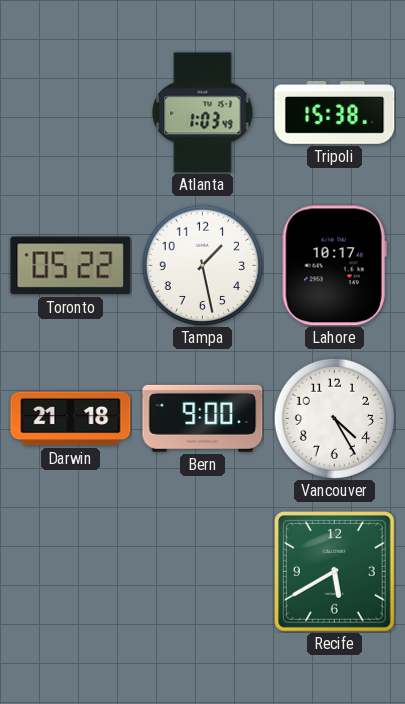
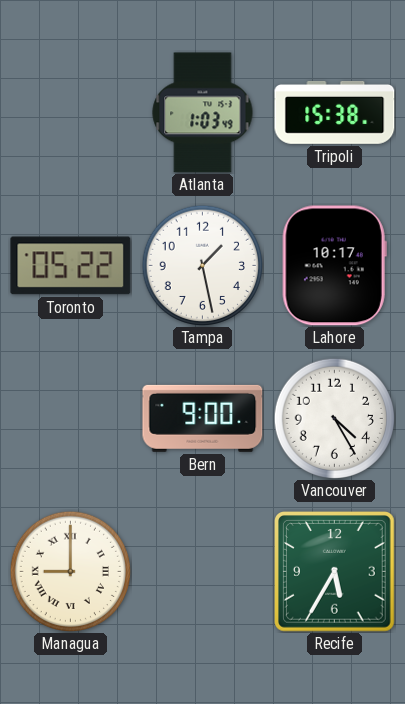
Darwin: 21:18 -> none (71, 419)
Managua: none -> 9:00 (70, 571)
Recife: 5:40 -> 5:35 (335, 572)
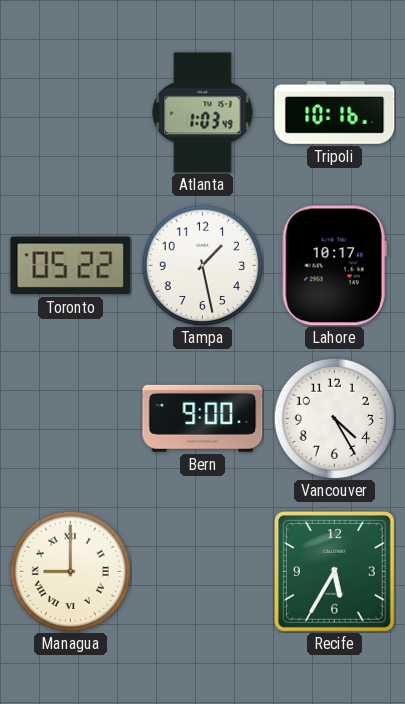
Tripoli: 15:38 -> 10:16 (335, 112)
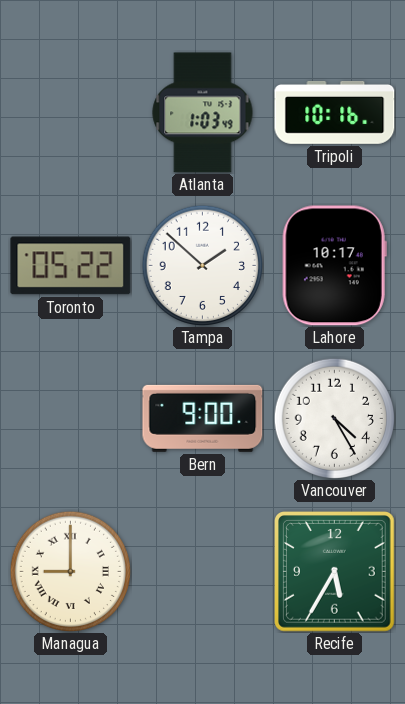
Tampa: 1:28 -> 1:52 (202, 265)
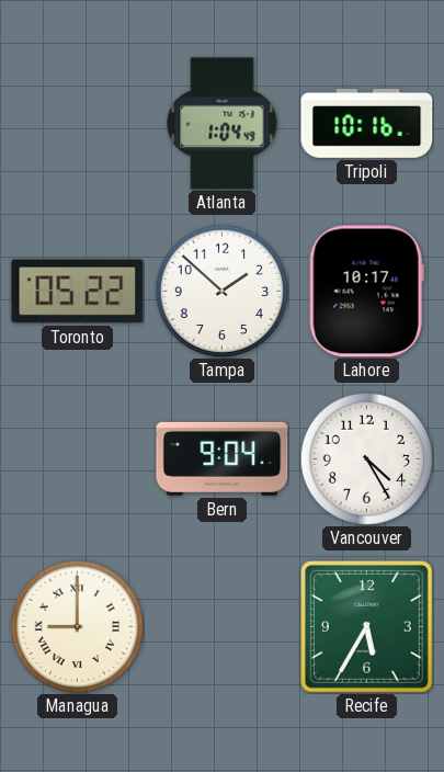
Atlanta: 1:03 -> 1:04 (223, 124)
Bern: 9:00 -> 9:04 (223, 458)
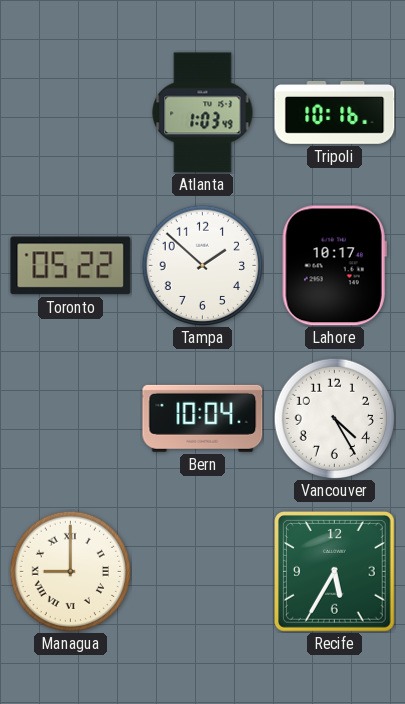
Atlanta: 1:04 -> 1:03 (203, 113)
Bern: 9:04 -> 10:04 (203, 418)
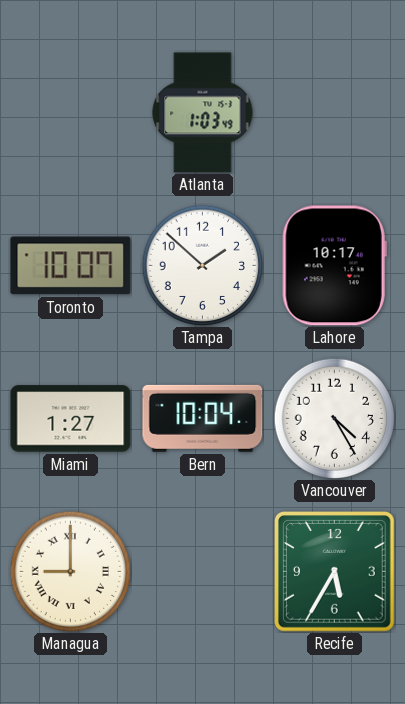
Tripoli: 10:16 -> none (335, 112)
Toronto: 05:22 -> 10:07 (71, 266)
Miami: none -> 1:27 (71, 419)
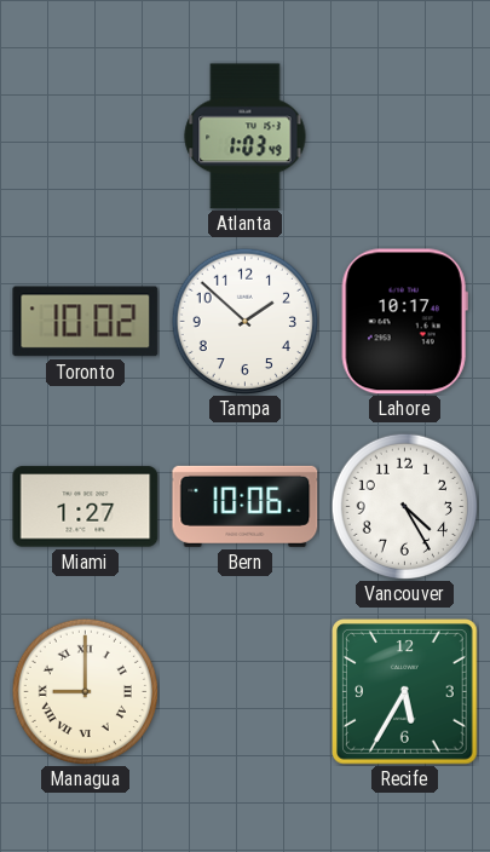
Toronto: 10:07 -> 10:02 (86, 322)
Bern: 10:04 -> 10:06 (246, 506)
